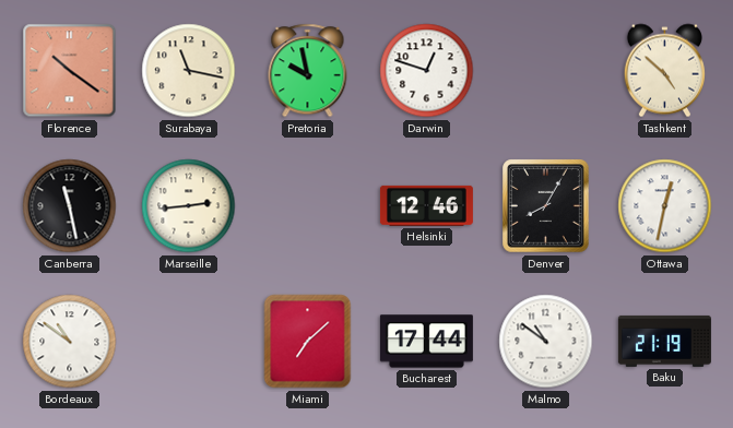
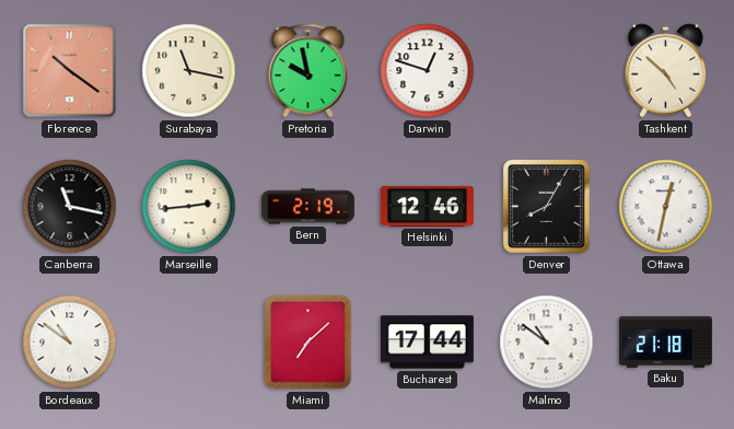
Canberra: 11:28 -> 11:17 (70, 207)
Bern: none -> 2:19 (307, 207)
Baku: 21:19 -> 21:18 (665, 341)
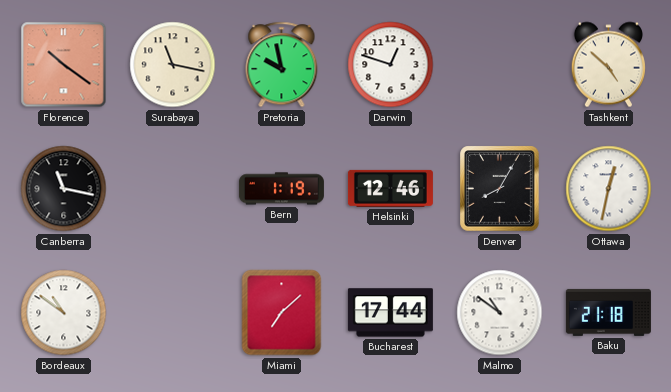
Marseille: 2:44 -> none (189, 207)
Bern: 2:19 -> 1:19 (281, 189)
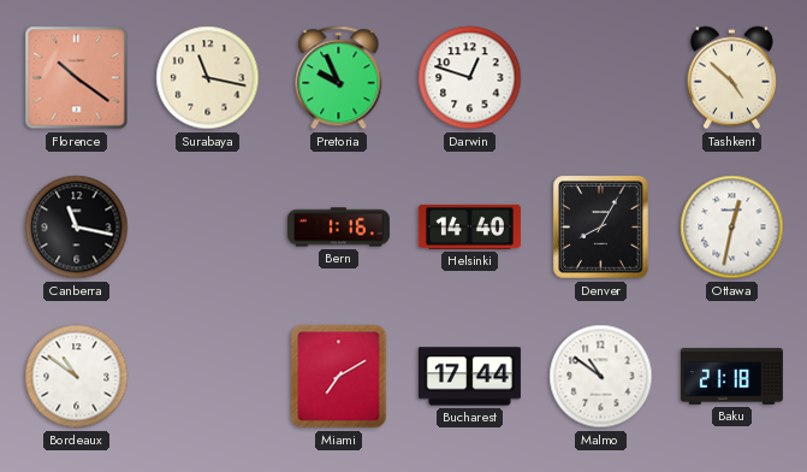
Pretoria: 9:58 -> 9:56 (339, 78)
Bern: 1:19 -> 1:16 (338, 228)
Helsinki: 12:46 -> 14:40 (469, 226)
Miami: 7:08 -> 7:10 (339, 377)
